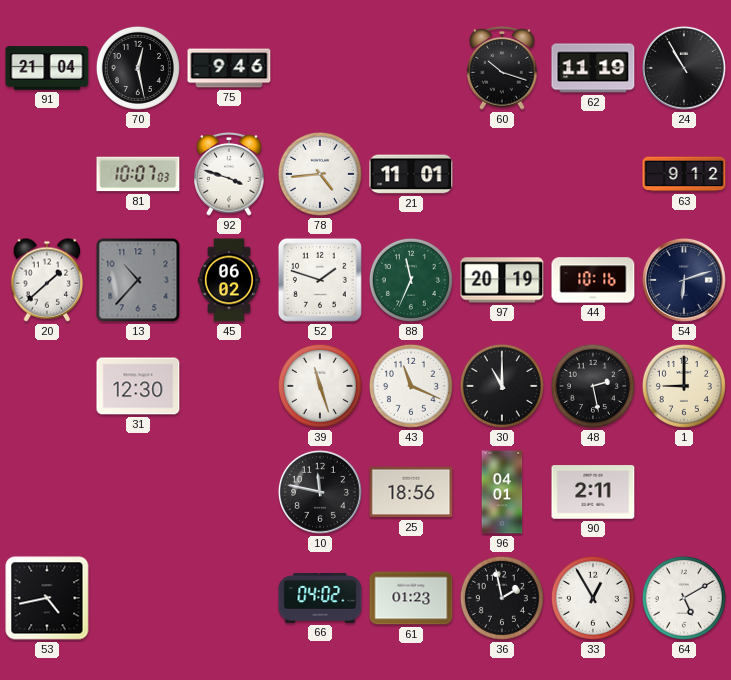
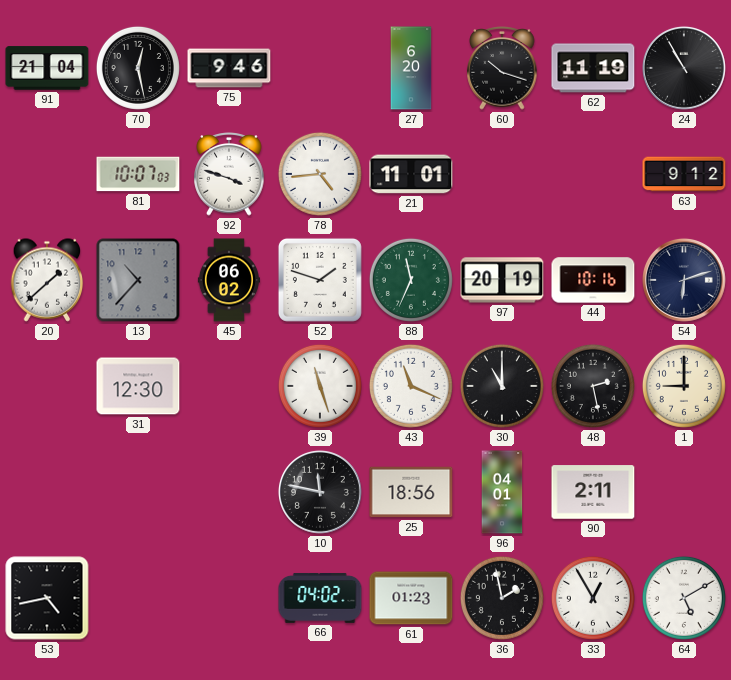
27: none -> 6:20 (411, 68)
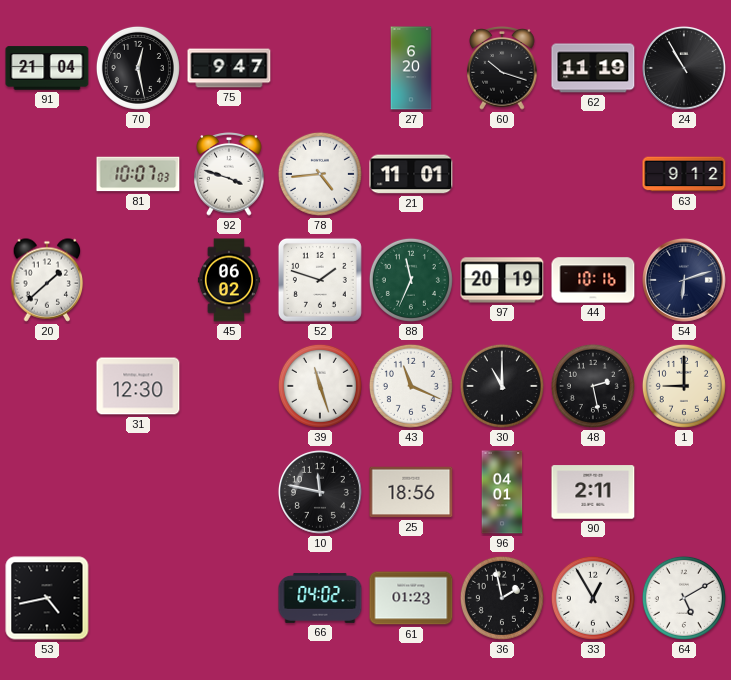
75: 9:46 -> 9:47 (229, 68)
13: 10:37 -> none (138, 280)
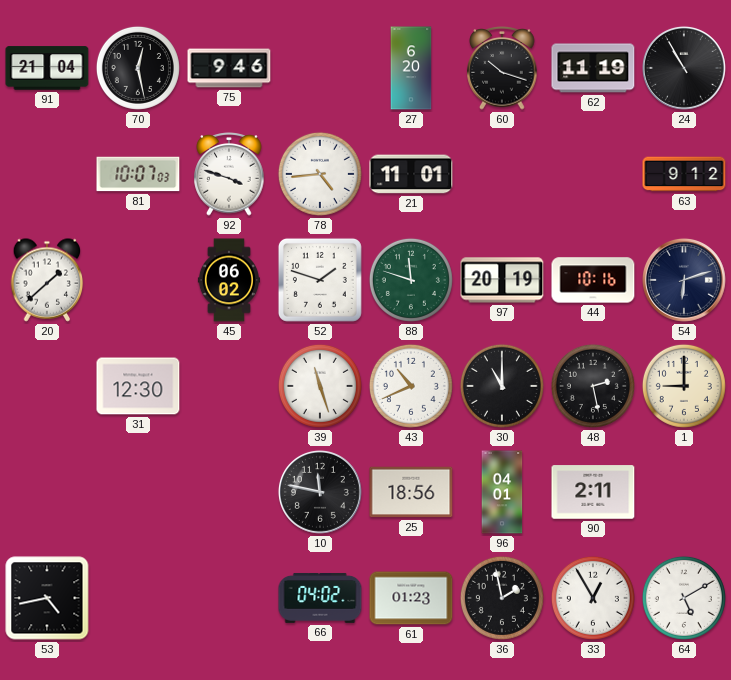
75: 9:47 -> 9:46 (229, 68)
88: 11:34 -> 11:48 (411, 280)
43: 11:19 -> 10:41 (411, 386)
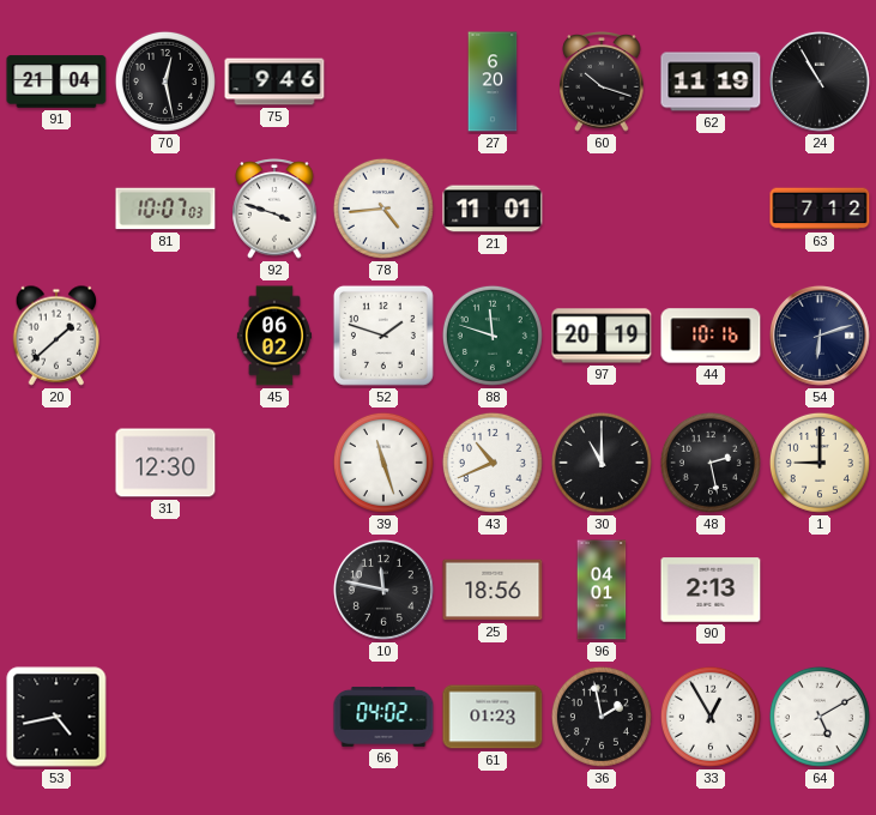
63: 9:12 -> 7:12 (820, 209)
90: 2:11 -> 2:13 (711, 590)
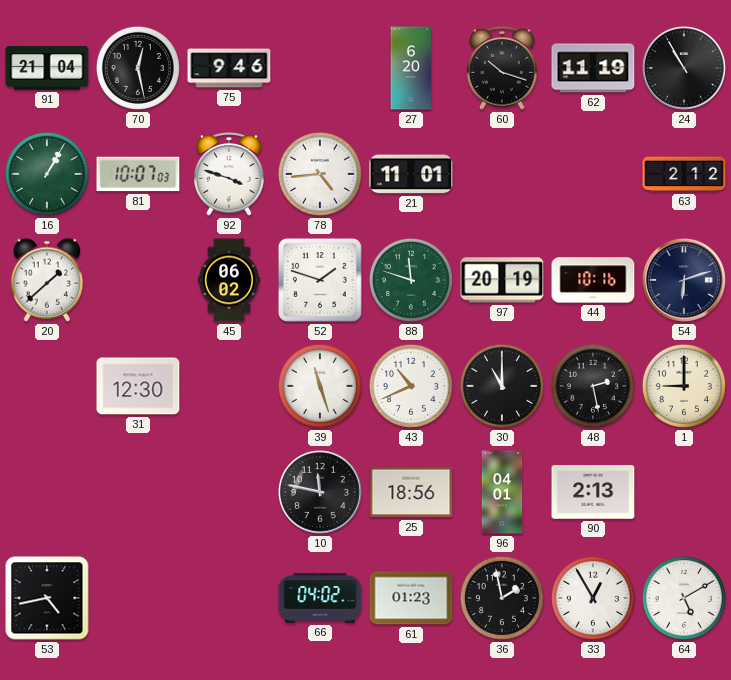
16: none -> 1:05 (47, 174)
63: 7:12 -> 2:12 (684, 174)
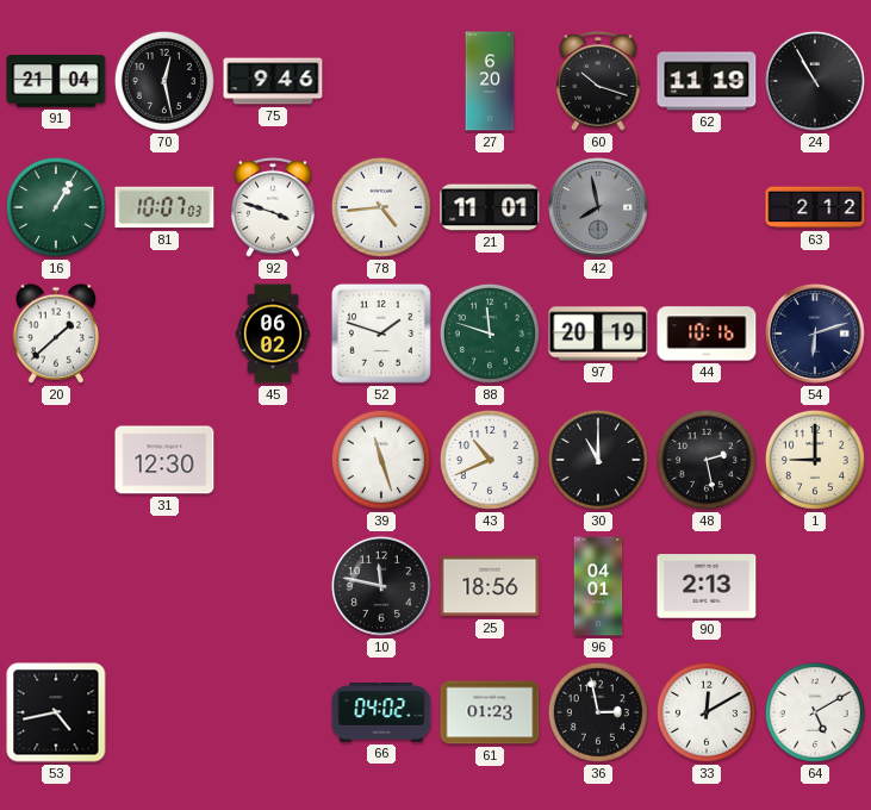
42: none -> 7:58 (598, 207)
36: 1:58 -> 2:58 (598, 712)
33: 12:55 -> 12:10 (707, 712)
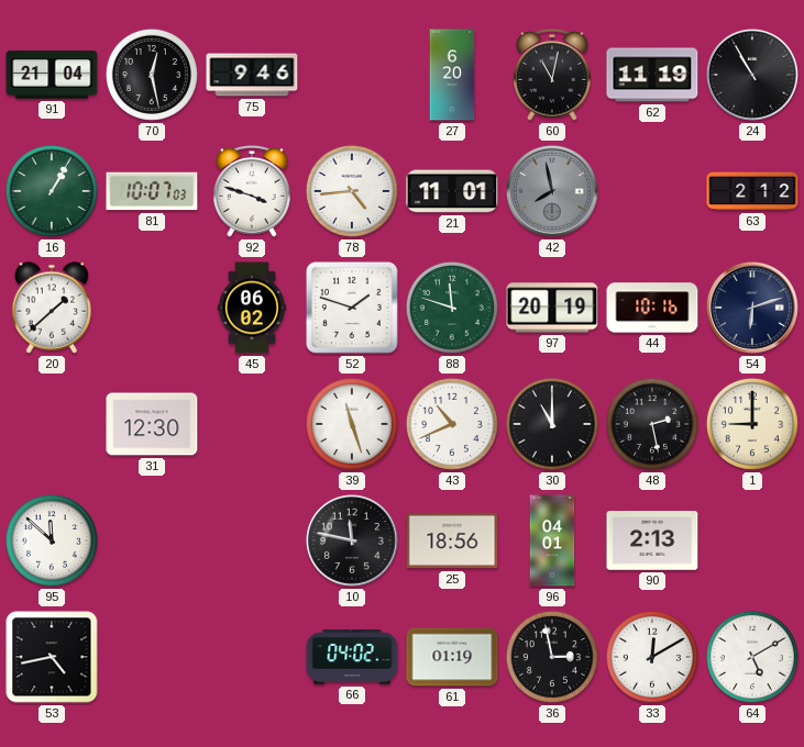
60: 10:18 -> 11:02 (552, 75)
95: none -> 11:52 (52, 540)
61: 01:23 -> 01:19 (452, 657)
